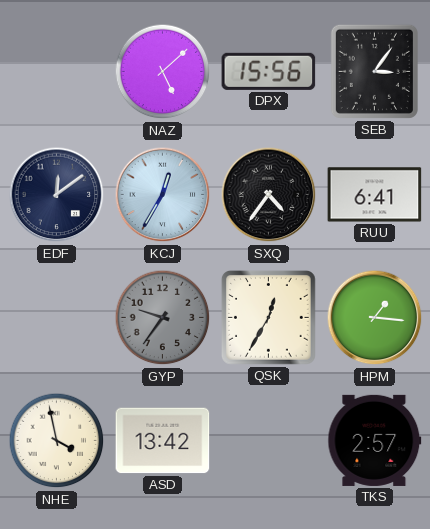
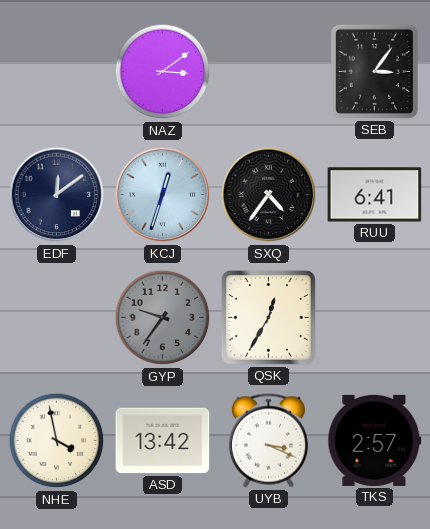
NAZ: 5:08 -> 3:09 (163, 72)
DPX: 15:56 -> none (269, 71)
KCJ: 12:35 -> 12:33 (163, 195)
HPM: 1:16 -> none (375, 318)
UYB: none -> 3:19 (268, 441)
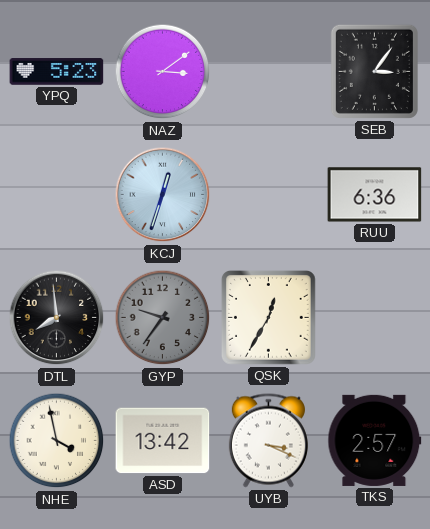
YPQ: none -> 5:23 (57, 72)
EDF: 12:09 -> none (57, 195)
SXQ: 4:36 -> none (269, 195)
RUU: 6:41 -> 6:36 (375, 195)
DTL: none -> 7:59 (57, 318)
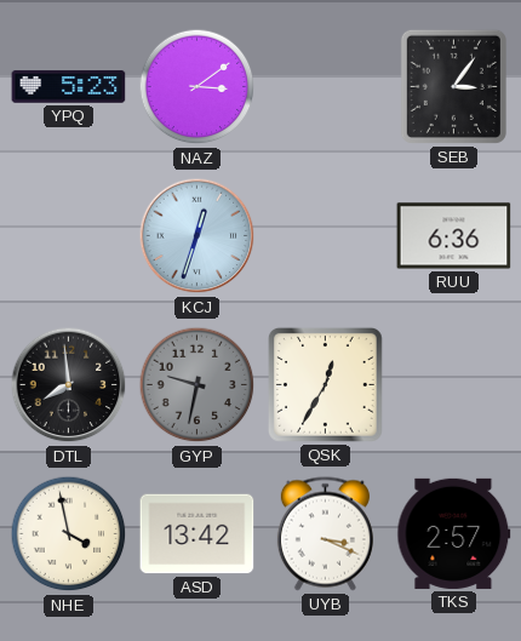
GYP: 9:36 -> 9:32 (197, 385)
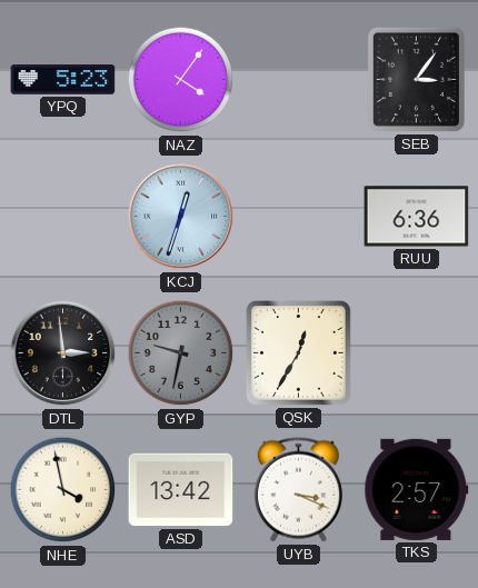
NAZ: 3:09 -> 4:06 (181, 80)
DTL: 7:59 -> 2:59 (63, 353)
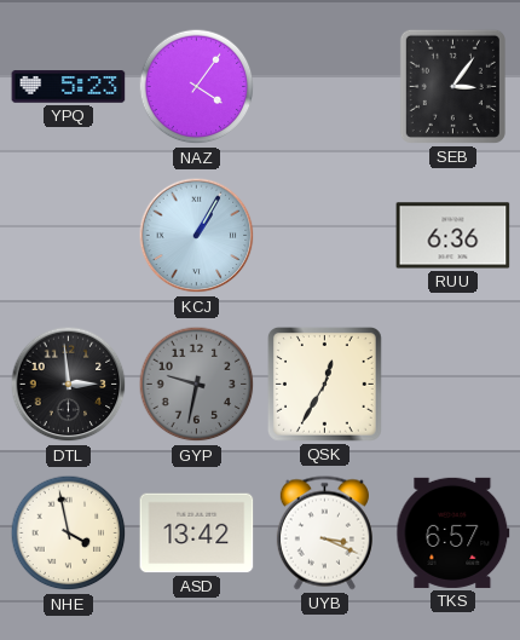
KCJ: 12:33 -> 1:05 (197, 236)
TKS: 2:57 -> 6:57 (453, 532)
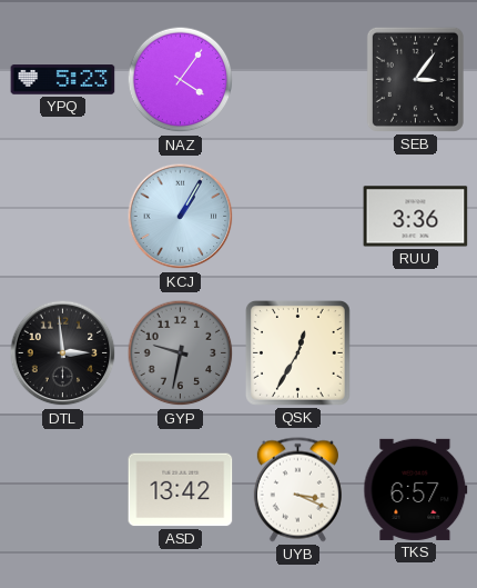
RUU: 6:36 -> 3:36 (416, 217)
NHE: 3:58 -> none (69, 534)
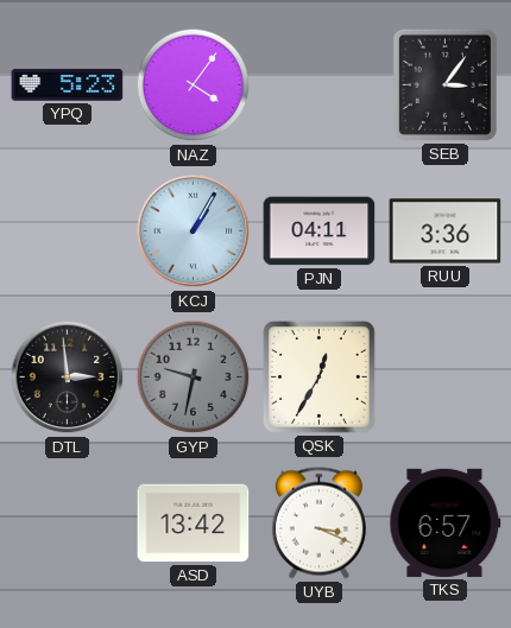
PJN: none -> 04:11 (320, 231)
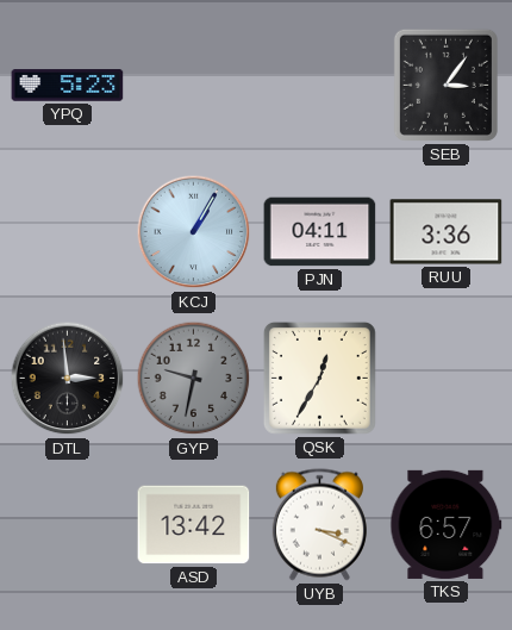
NAZ: 4:06 -> none (194, 85)
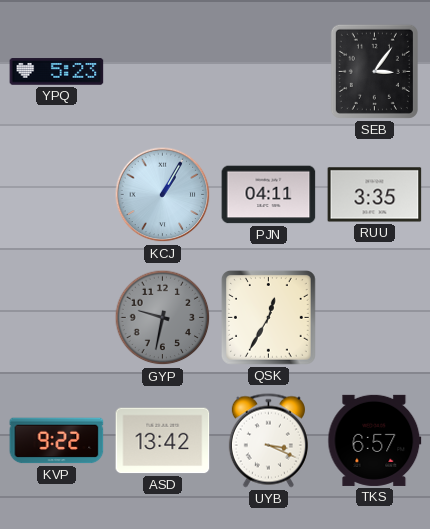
RUU: 3:36 -> 3:35 (375, 195)
DTL: 2:59 -> none (68, 379)
KVP: none -> 9:22 (57, 441)
